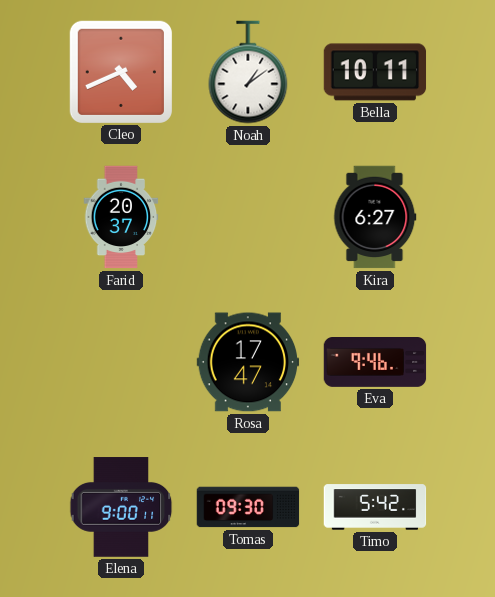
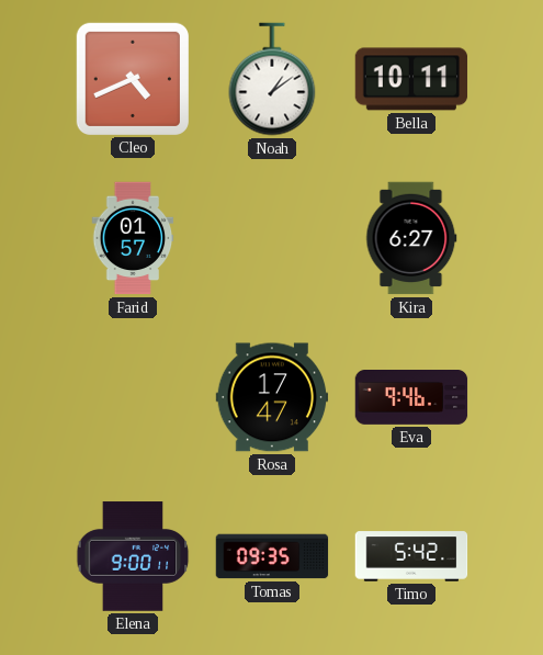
Farid: 20:37 -> 01:57 (133, 238)
Tomas: 09:30 -> 09:35 (272, 556)
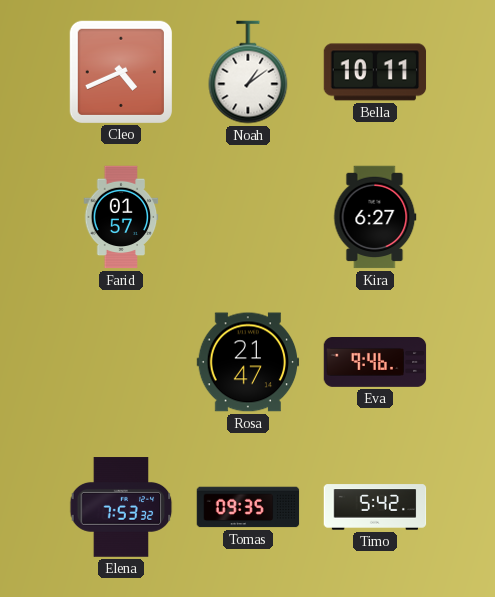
Rosa: 17:47 -> 21:47 (248, 362)
Elena: 9:00 -> 7:53 (121, 507)
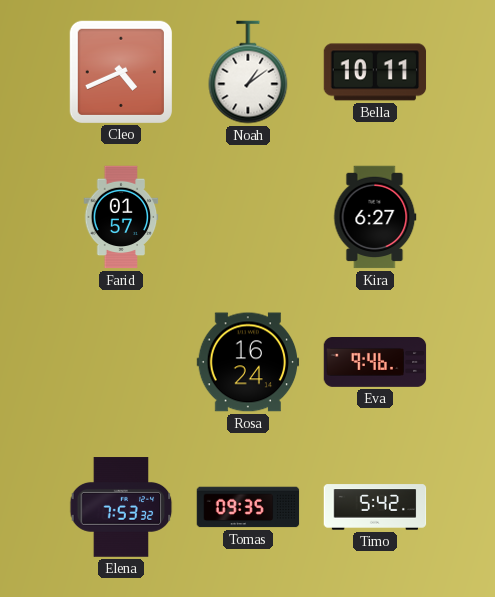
Rosa: 21:47 -> 16:24 (248, 362)
